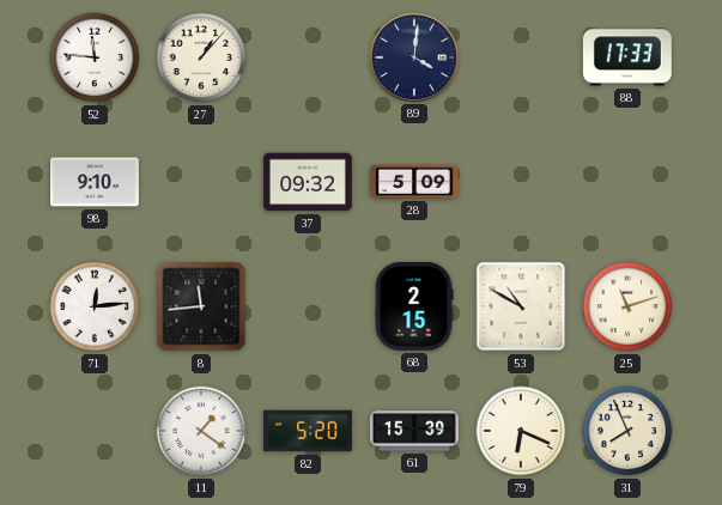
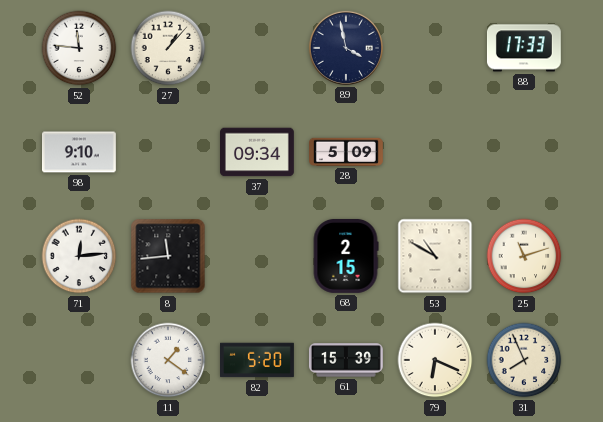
89: 4:01 -> 3:58 (346, 48)
37: 09:32 -> 09:34 (258, 152)
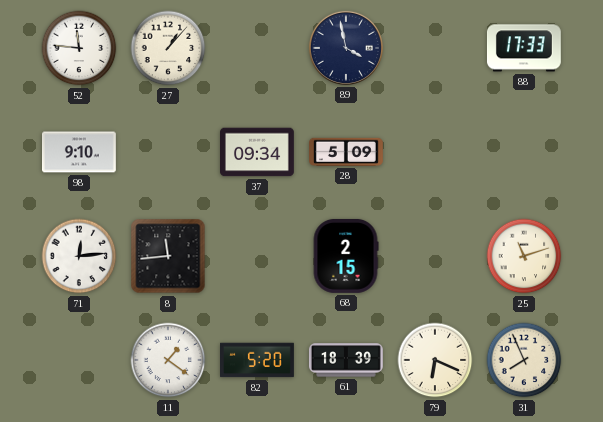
53: 10:50 -> none (435, 256)
61: 15:39 -> 18:39 (346, 360)
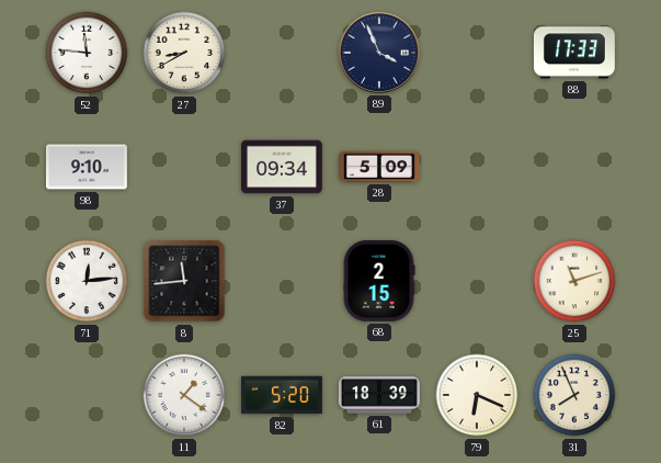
27: 1:07 -> 8:40 (184, 53)
89: 3:58 -> 3:56 (379, 53)
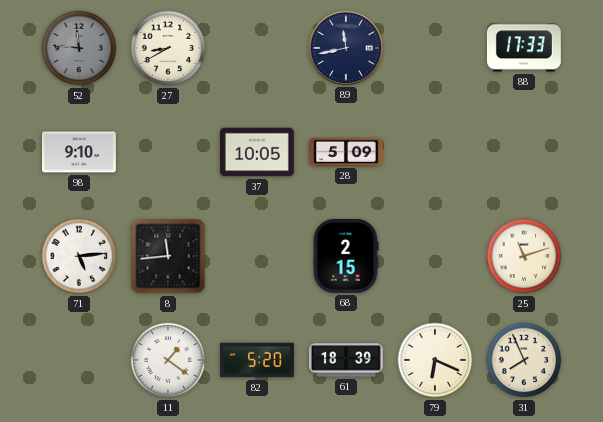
52 dial: white -> grey (79, 48)
89: 3:56 -> 11:43 (346, 48)
37: 09:34 -> 10:05 (258, 152)
71: 12:14 -> 5:14 (79, 256)
